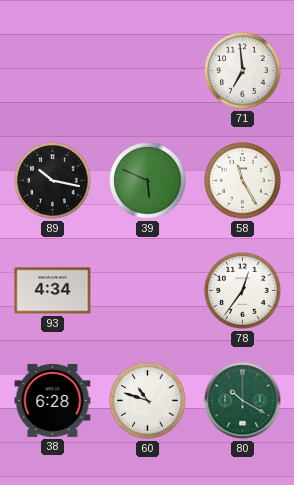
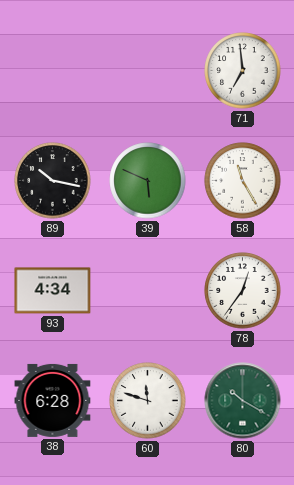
60: 10:48 -> 11:48 (148, 401)
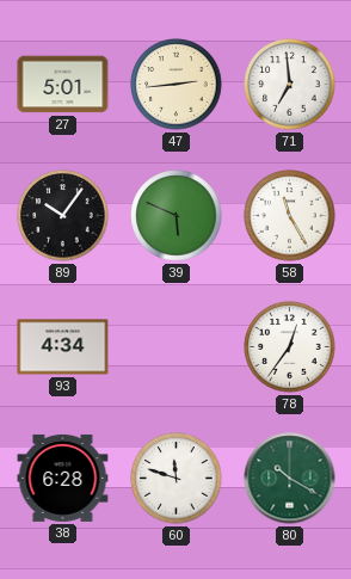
27: none -> 5:01 (63, 85)
47: none -> 2:44 (177, 85)
89: 10:17 -> 10:06 (63, 216)
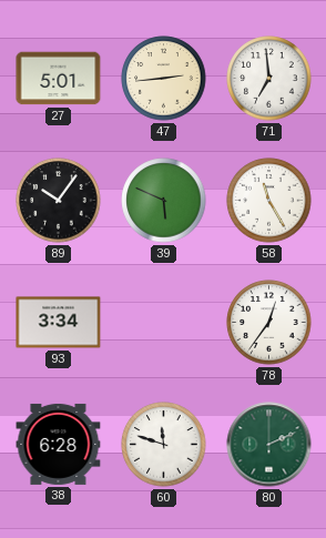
93: 4:34 -> 3:34 (59, 323)
80: 10:20 -> 2:11 (269, 445)
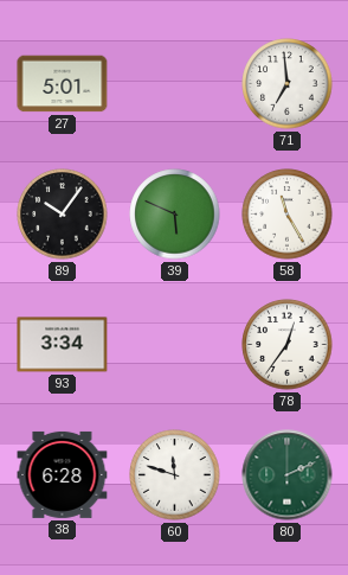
47: 2:44 -> none (164, 79)
